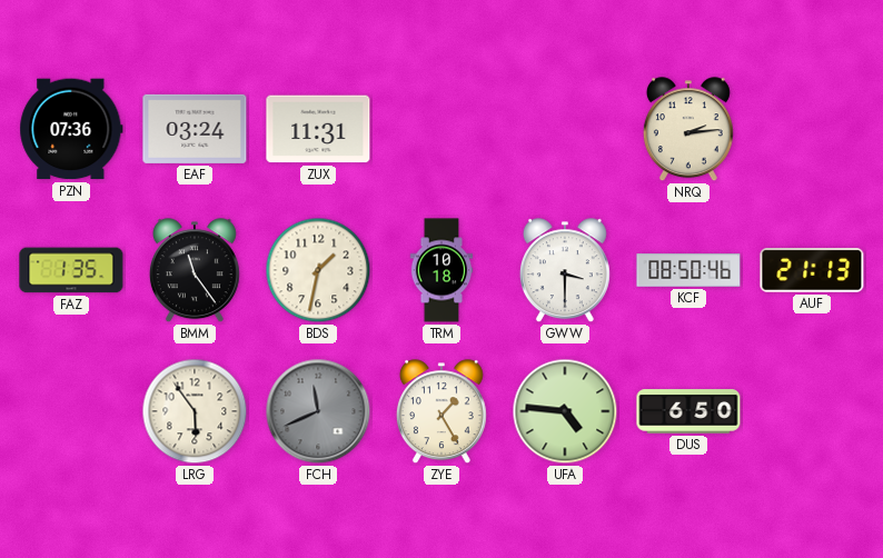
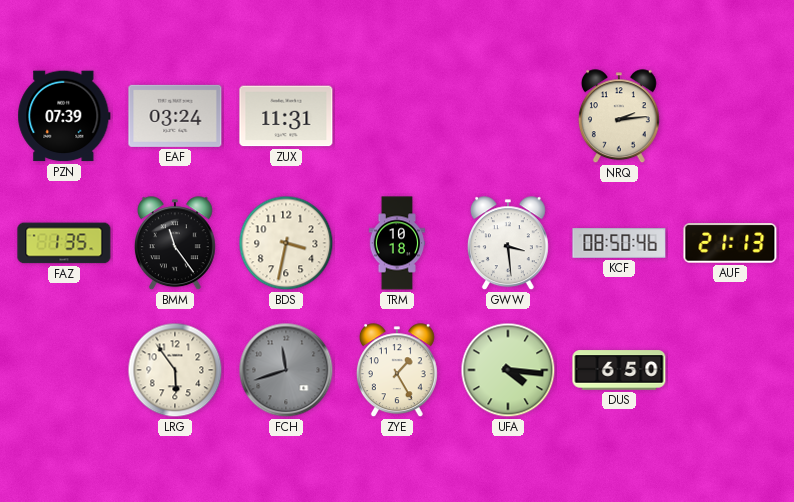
PZN: 07:36 -> 07:39 (64, 116)
BDS: 1:32 -> 3:32 (286, 243)
GWW: 3:30 -> 3:29 (508, 244)
FCH: 11:41 -> 11:42 (286, 370)
UFA: 4:46 -> 4:16 (508, 370)
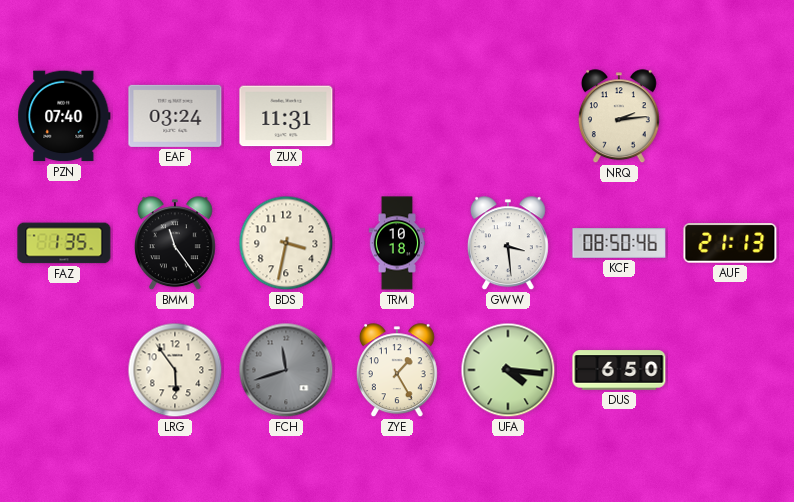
PZN: 07:39 -> 07:40 (64, 116)
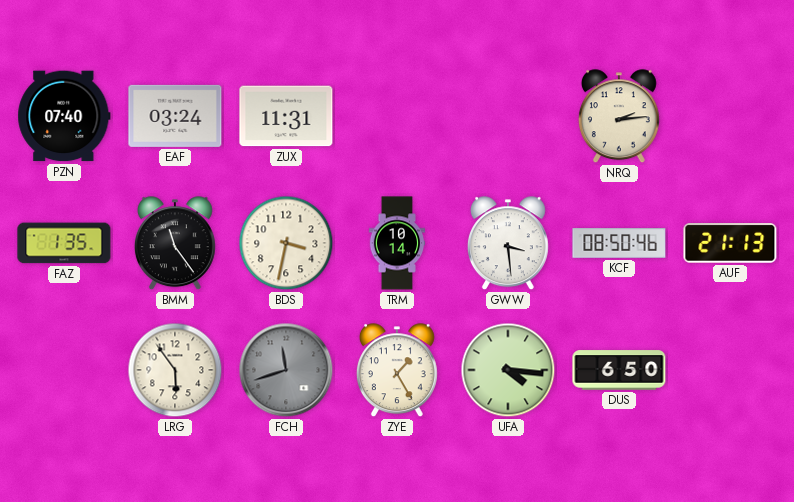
TRM: 10:18 -> 10:14 (397, 243)
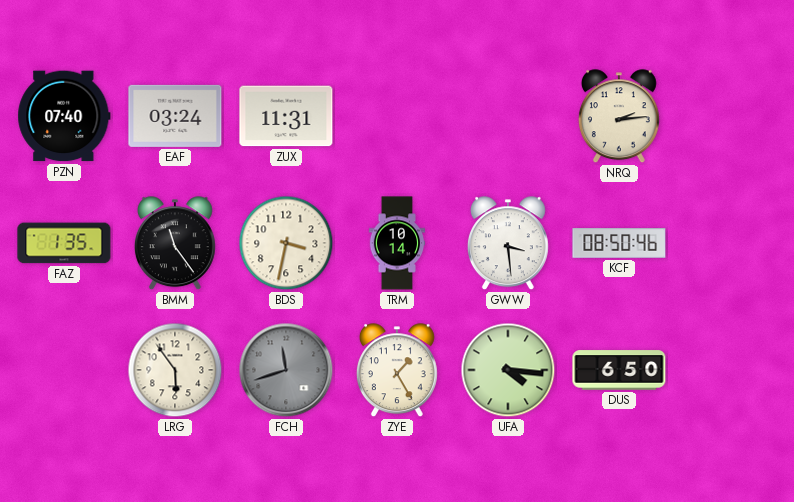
AUF: 21:13 -> none (730, 243)
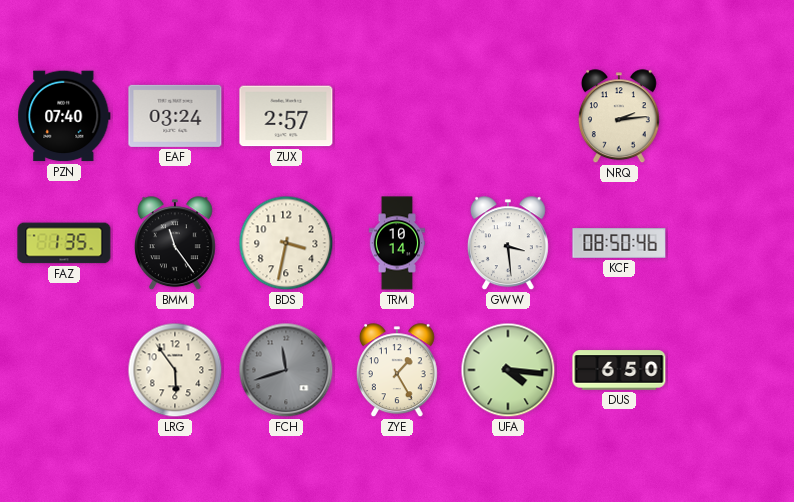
ZUX: 11:31 -> 2:57 (286, 116)
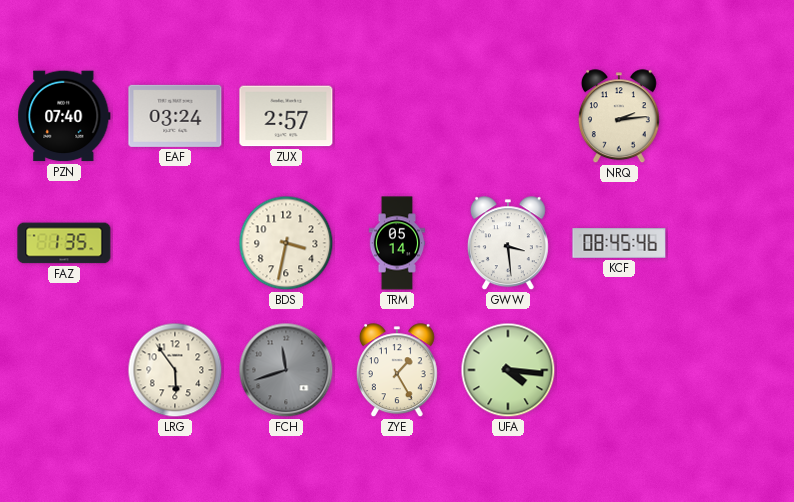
BMM: 11:24 -> none (175, 244)
TRM: 10:14 -> 05:14 (397, 243)
KCF: 08:50 -> 08:45 (619, 243)
DUS: 6:50 -> none (619, 370)
